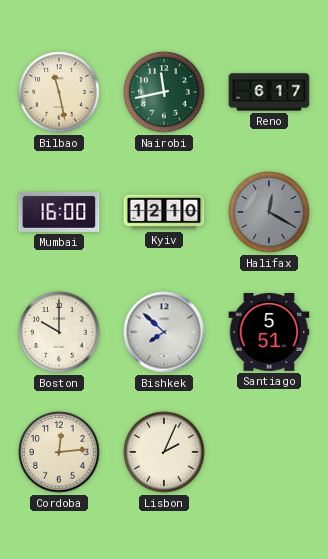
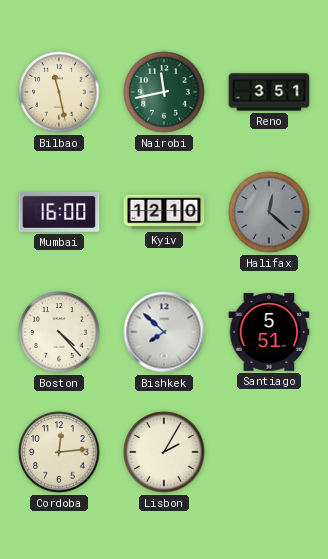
Reno: 6:17 -> 3:51 (269, 92)
Halifax: 12:20 -> 12:22 (269, 212)
Boston: 10:00 -> 4:23 (59, 332)
Lisbon: 2:04 -> 2:05 (164, 452)
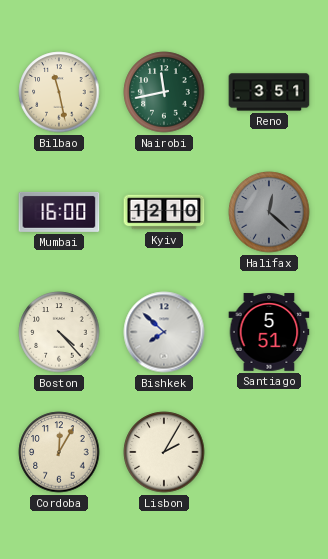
Cordoba: 12:14 -> 12:05 (59, 452)
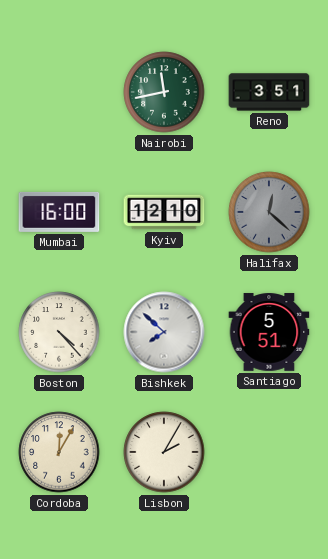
Bilbao: 11:28 -> none (59, 92)
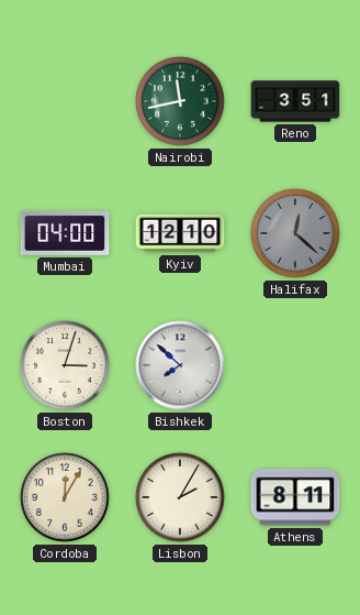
Mumbai: 16:00 -> 04:00 (65, 233)
Boston: 4:23 -> 3:03 (65, 365)
Santiago: 5:51 -> none (269, 332)
Athens: none -> 8:11 (295, 497)
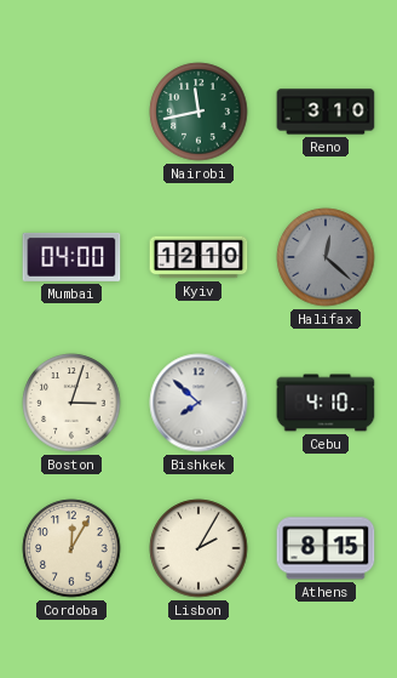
Reno: 3:51 -> 3:10 (326, 112)
Cebu: none -> 4:10 (326, 403)
Athens: 8:11 -> 8:15 (326, 548)
